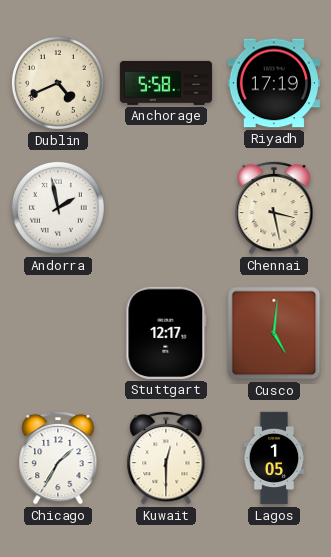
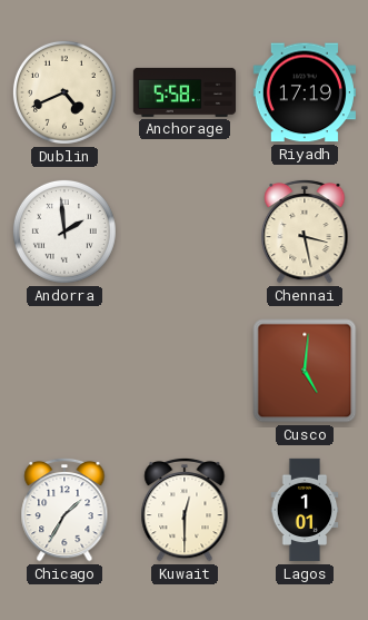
Andorra: 1:58 -> 1:59 (64, 232)
Stuttgart: 12:17 -> none (166, 333)
Lagos: 1:05 -> 1:01 (305, 510)
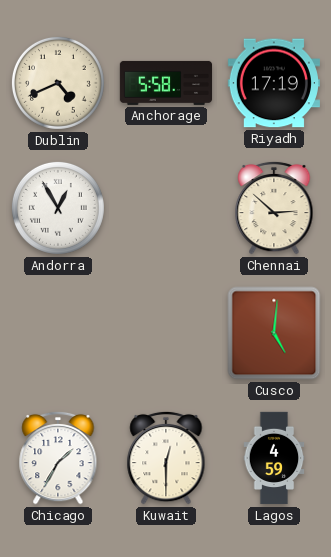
Andorra: 1:59 -> 12:55 (58, 208)
Chennai: 3:28 -> 2:52 (274, 208)
Lagos: 1:01 -> 4:59 (274, 458)
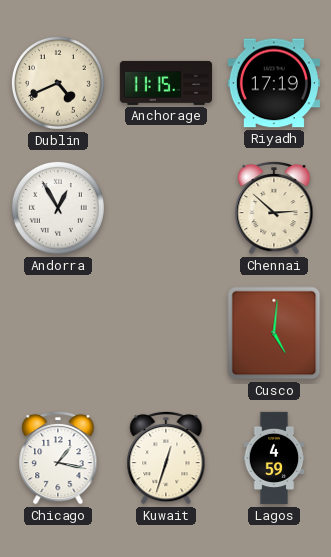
Anchorage: 5:58 -> 11:15 (166, 83)
Chicago: 1:35 -> 1:17 (58, 458)
Kuwait: 12:30 -> 12:33 (166, 458)
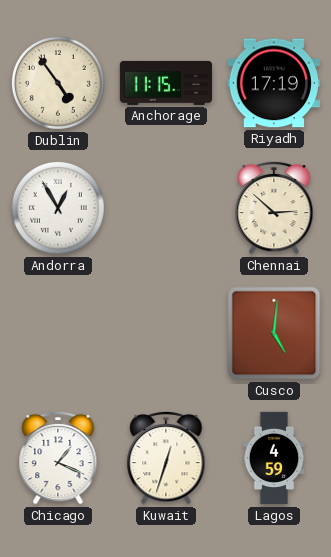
Dublin: 4:41 -> 4:54 (58, 83)
Chicago: 1:17 -> 1:19 (58, 458)
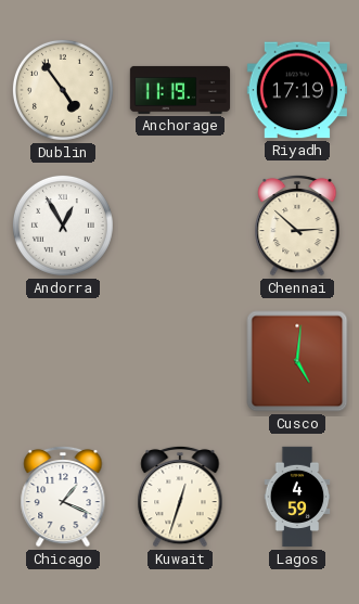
Anchorage: 11:15 -> 11:19 (180, 90)
